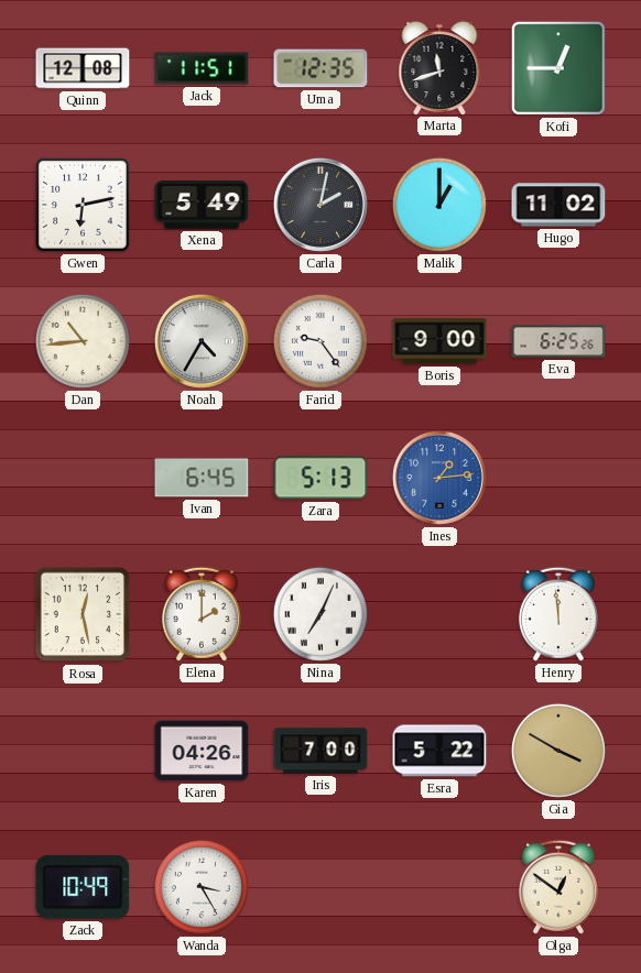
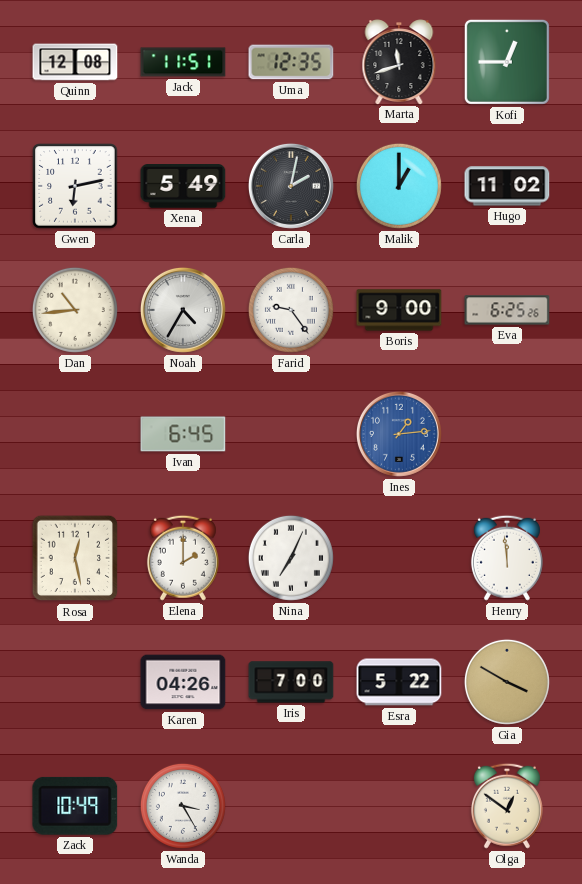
Zara: 5:13 -> none (320, 478)
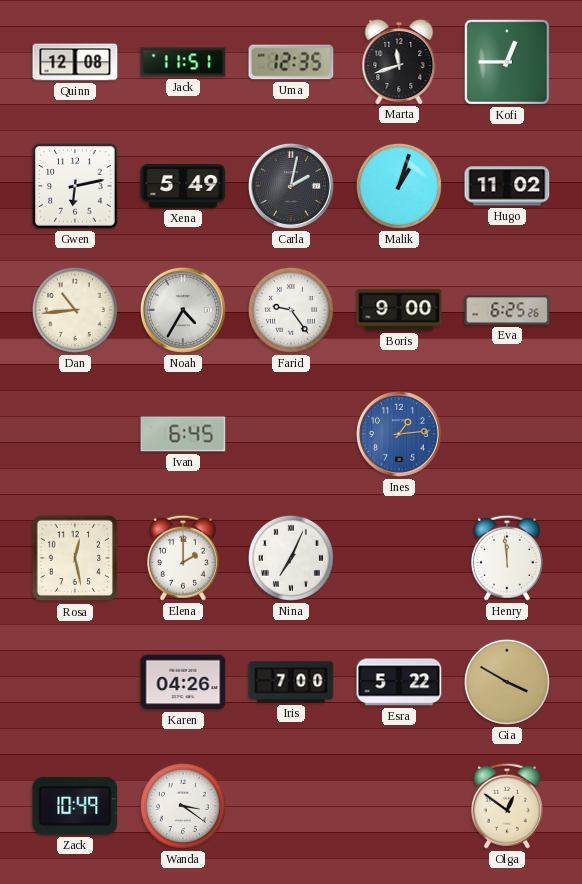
Malik: 1:00 -> 1:03 (399, 186)
Wanda: 3:25 -> 3:21 (183, 806)
